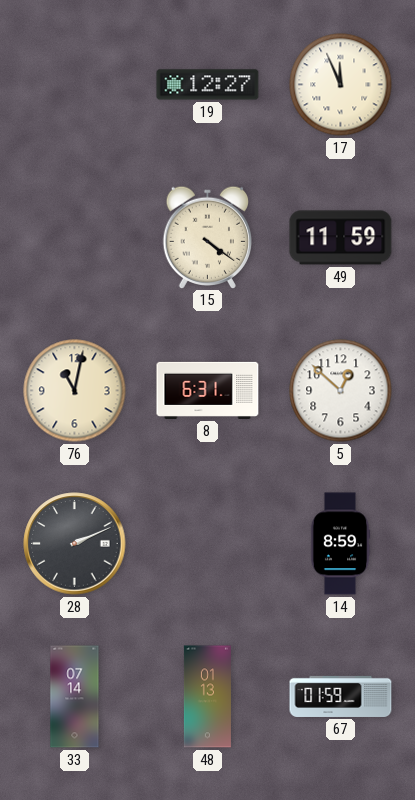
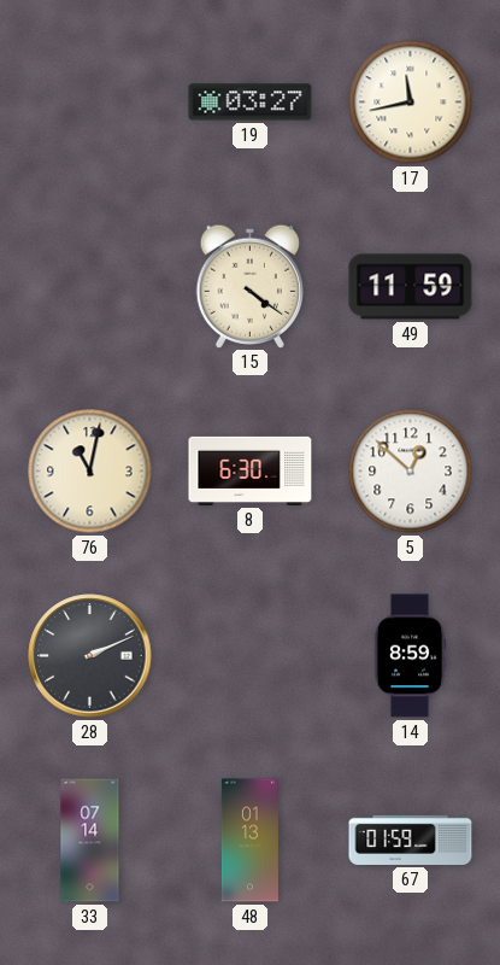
19: 12:27 -> 03:27 (251, 103)
17: 11:56 -> 11:43 (411, 103)
8: 6:31 -> 6:30 (251, 470)
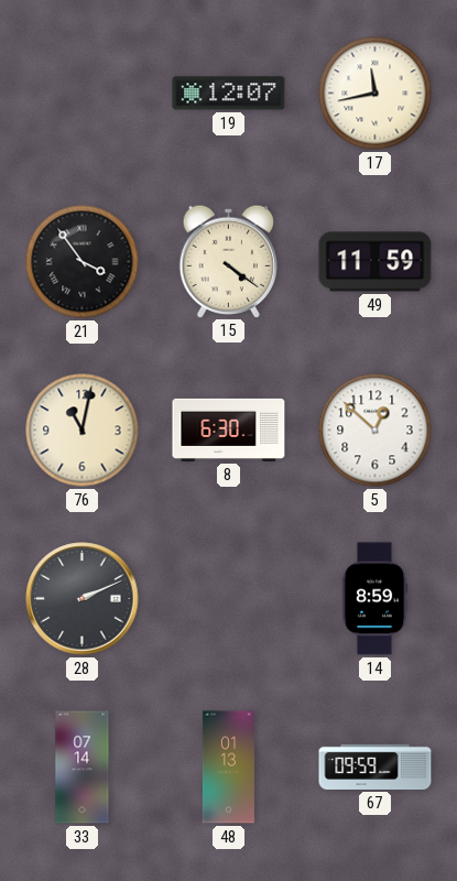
19: 03:27 -> 12:07 (229, 94)
21: none -> 3:54 (83, 262)
67: 01:59 -> 09:59 (376, 766)
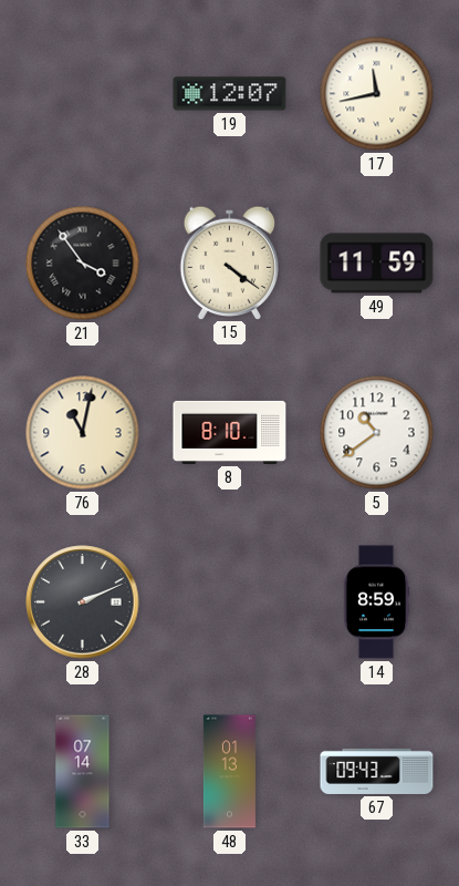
8: 6:30 -> 8:10 (230, 432)
5: 12:52 -> 10:39 (377, 433)
67: 09:59 -> 09:43 (377, 771)
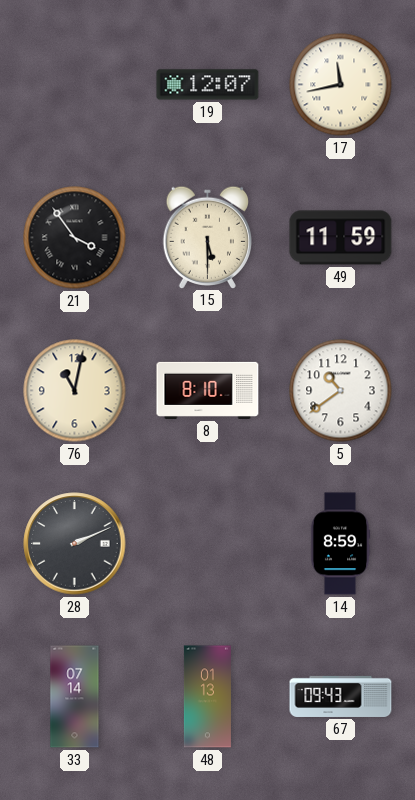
15: 4:21 -> 5:30 (207, 237)
